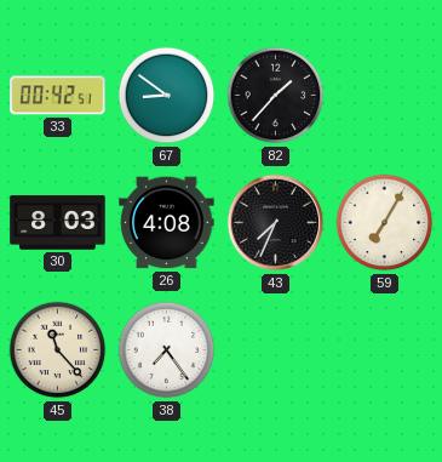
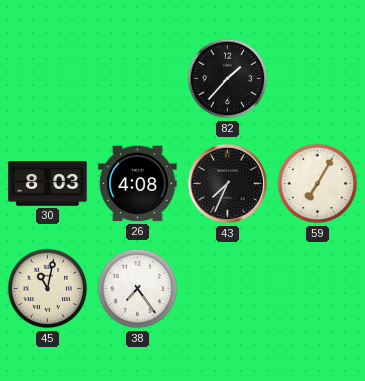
33: 00:42 -> none (58, 96)
67: 8:51 -> none (167, 96)
45: 11:23 -> 11:02 (48, 289)
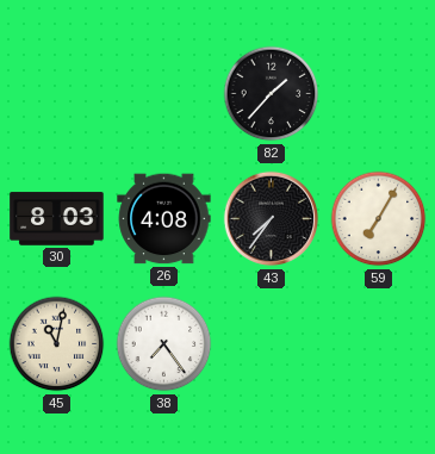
43: 7:34 -> 7:36 (272, 219)
